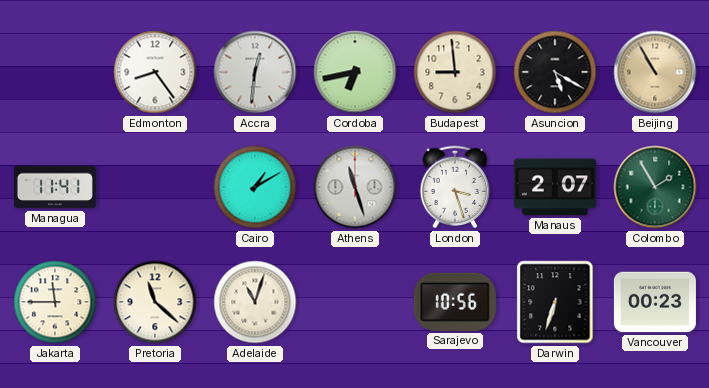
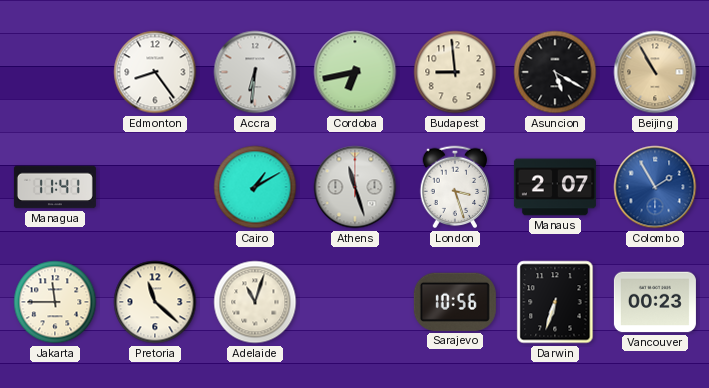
Accra: 12:31 -> 6:31 (255, 72)
Colombo dial: green -> blue (655, 187)
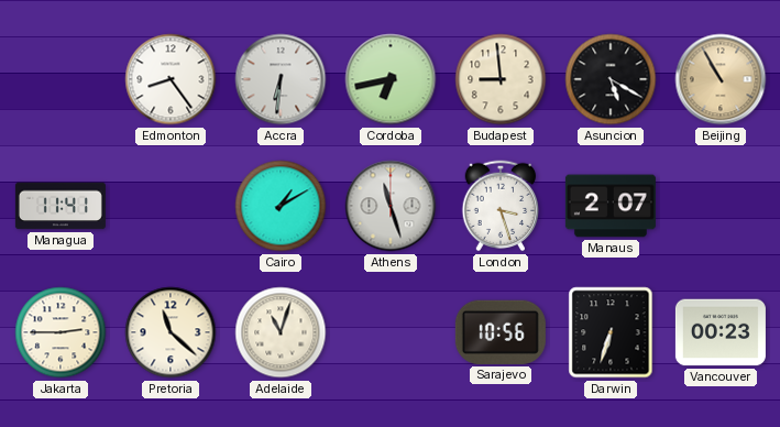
Colombo: 1:55 -> none (655, 187)
Jakarta: 11:45 -> 2:45 (61, 332)
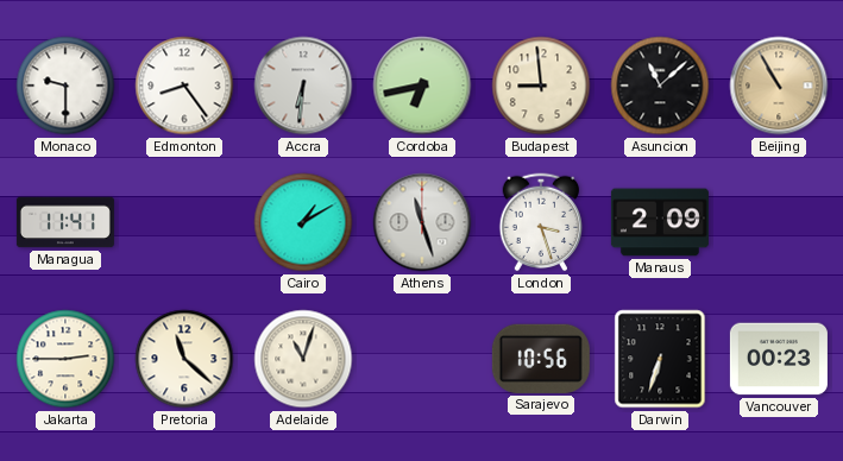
Monaco: none -> 9:30 (65, 86)
Asuncion: 5:20 -> 11:08 (660, 86)
Manaus: 2:07 -> 2:09 (660, 222)
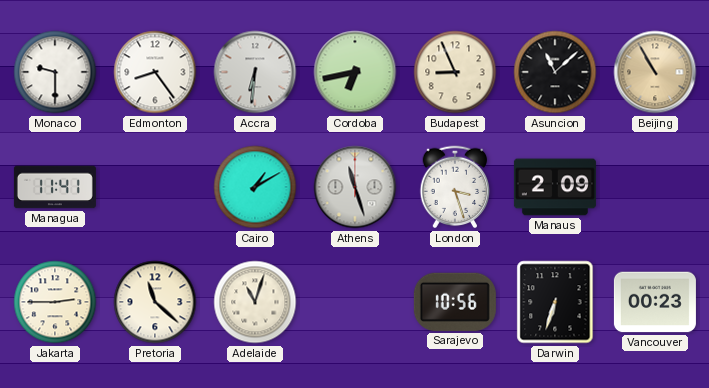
Budapest: 8:59 -> 8:56 (455, 72)
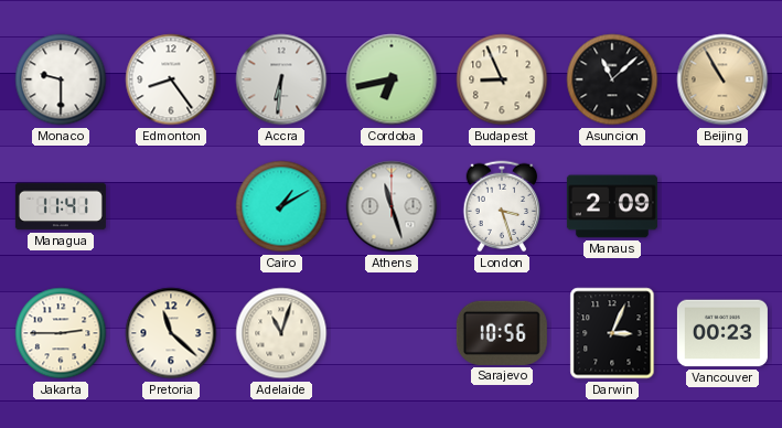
Darwin: 6:33 -> 3:04 (612, 333)
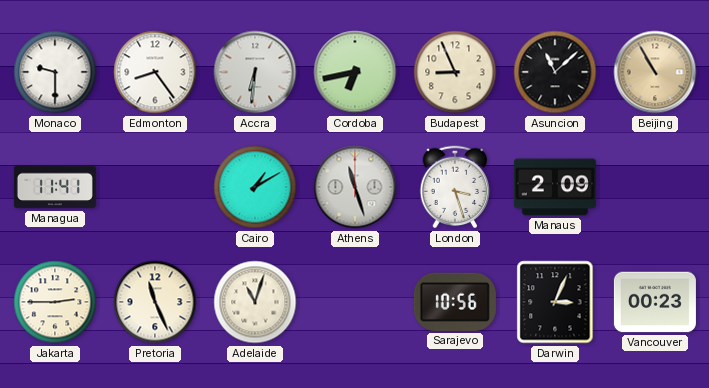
Pretoria: 11:22 -> 11:26 (155, 302)
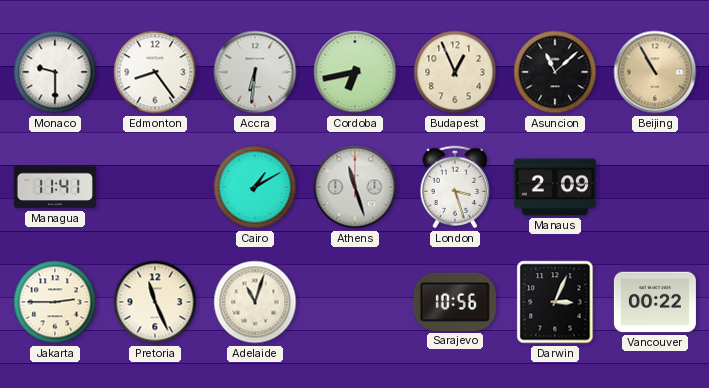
Budapest: 8:56 -> 12:56 (455, 72)
Vancouver: 00:23 -> 00:22 (655, 302)
